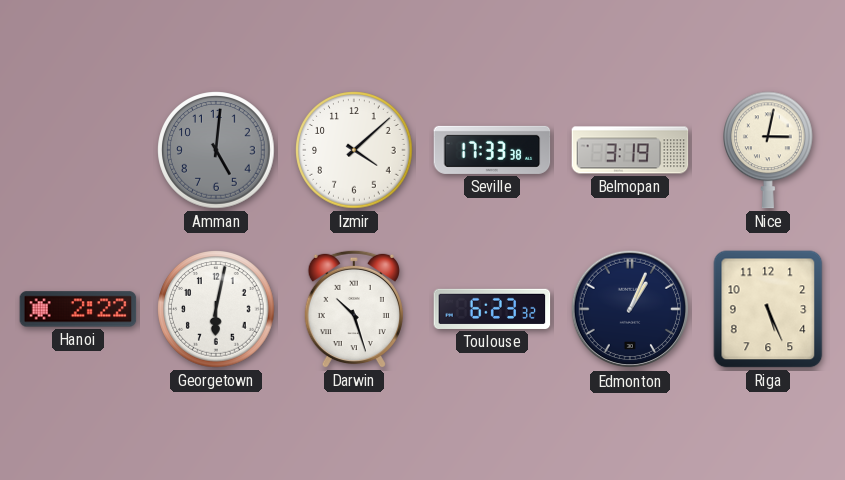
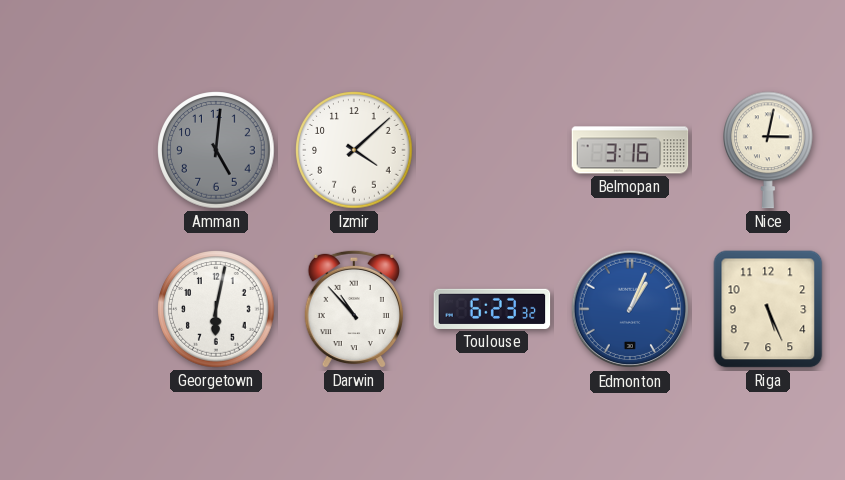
Seville: 17:33 -> none (492, 150)
Belmopan: 3:19 -> 3:16 (630, 150)
Hanoi: 2:22 -> none (78, 309)
Darwin: 10:27 -> 10:53 (354, 309)
Edmonton dial: navy -> blue (630, 309)
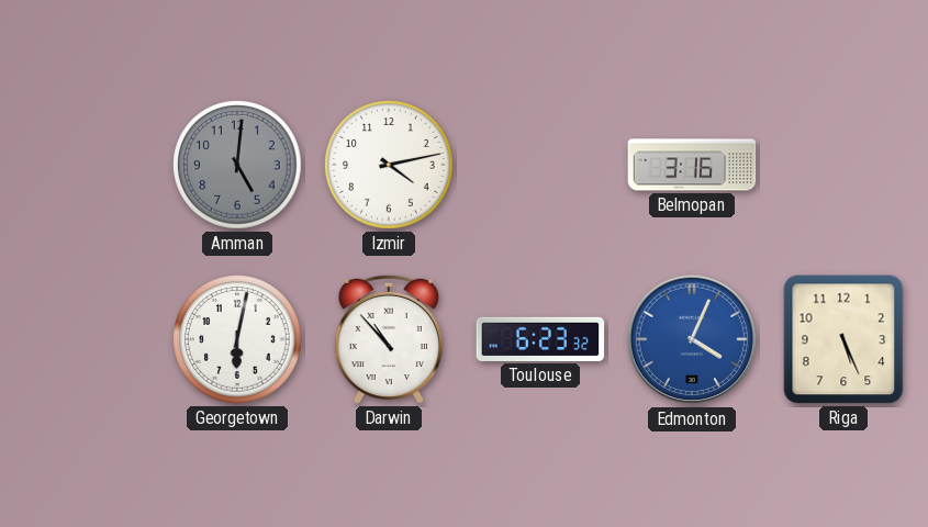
Izmir: 4:08 -> 4:13 (389, 165)
Nice: 3:02 -> none (769, 150)
Edmonton: 1:04 -> 4:04 (692, 339)
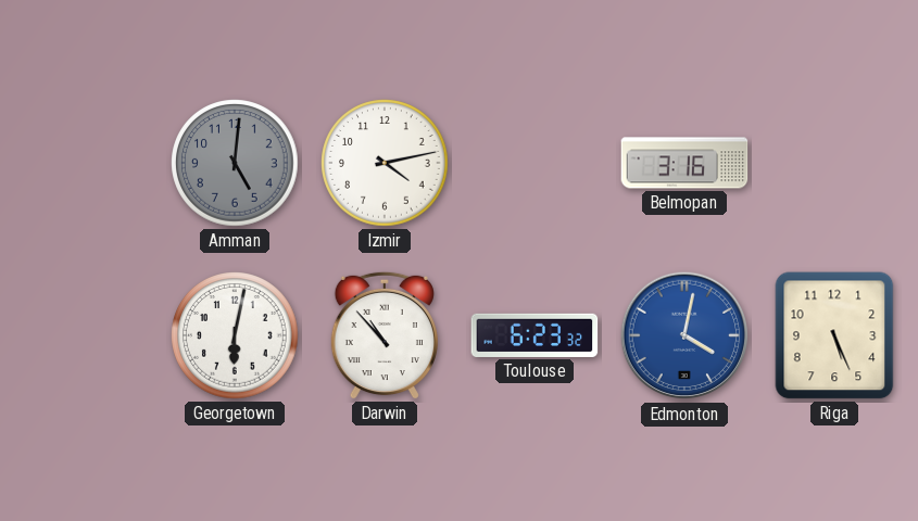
Edmonton: 4:04 -> 4:02 (684, 335)
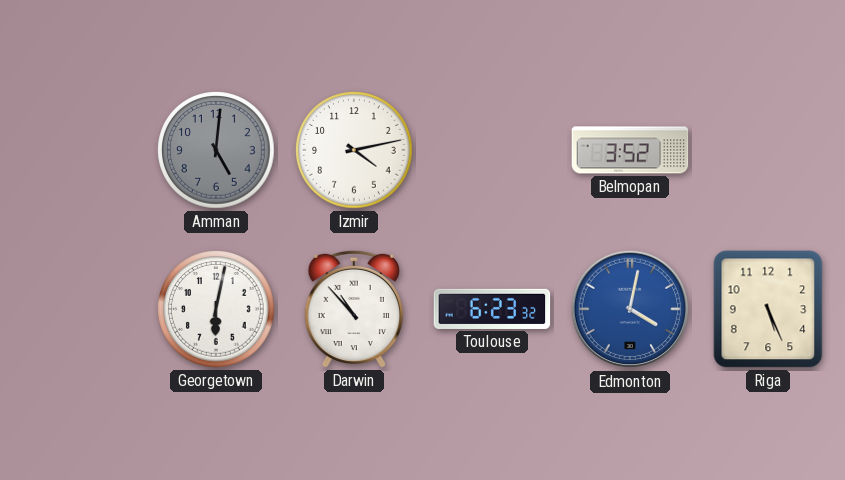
Belmopan: 3:16 -> 3:52 (630, 150)
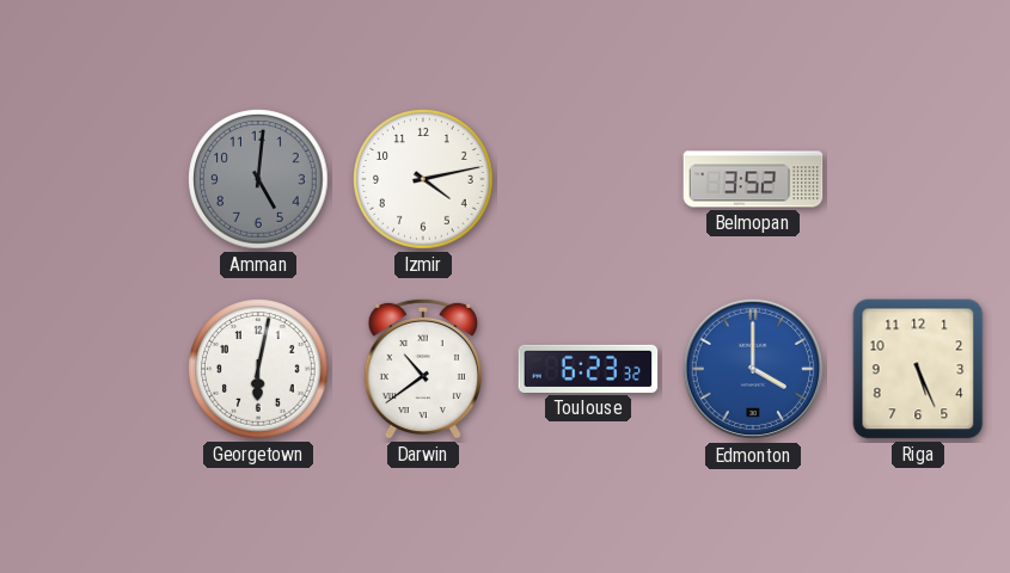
Darwin: 10:53 -> 10:39 (423, 369)
Edmonton: 4:02 -> 4:00 (753, 369)
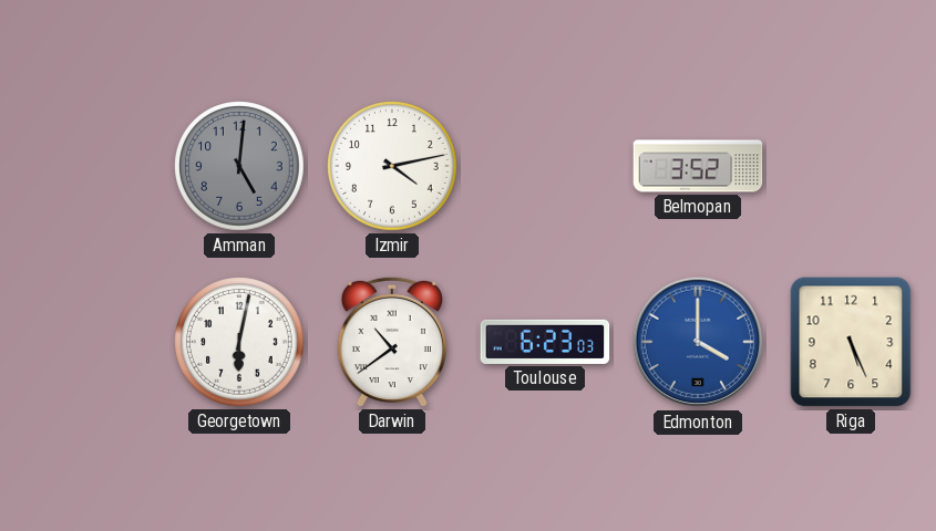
Toulouse: 6:23:32 -> 6:23:03 (545, 342)
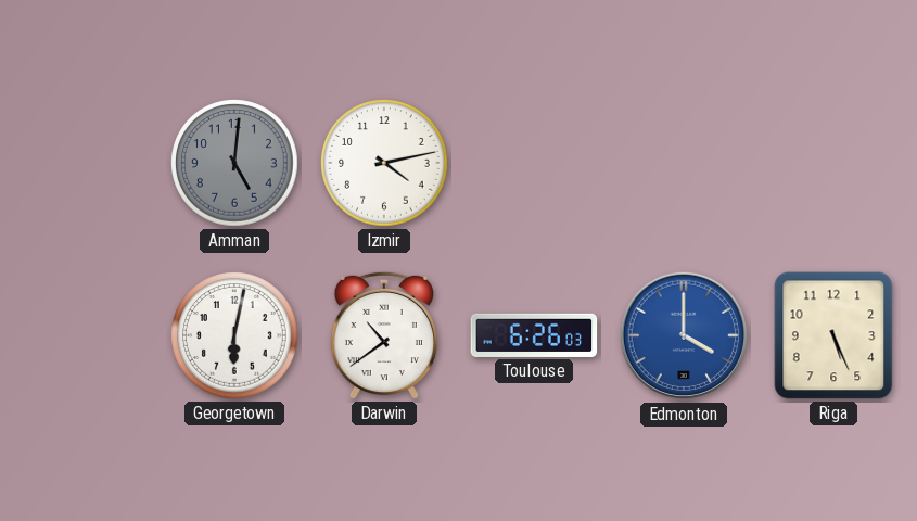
Belmopan: 3:52 -> none (698, 166)
Toulouse: 6:23 -> 6:26 (534, 335)
